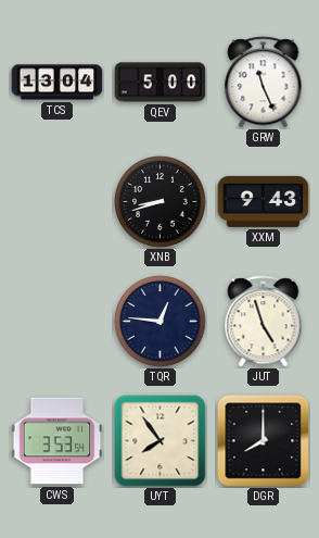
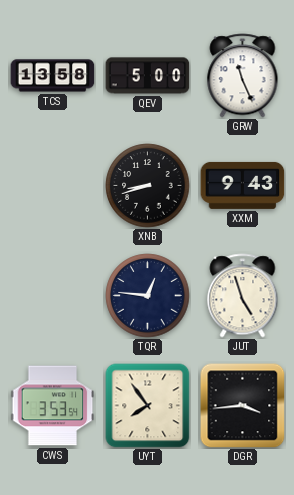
TCS: 13:04 -> 13:58 (53, 76)
DGR: 8:00 -> 3:44 (243, 406)
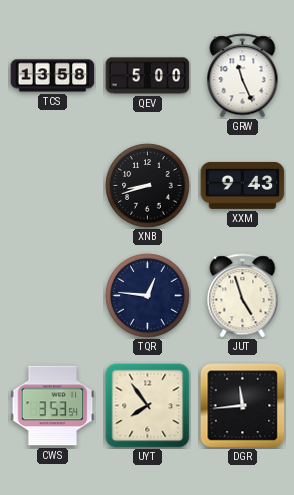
DGR: 3:44 -> 11:44 (243, 406)
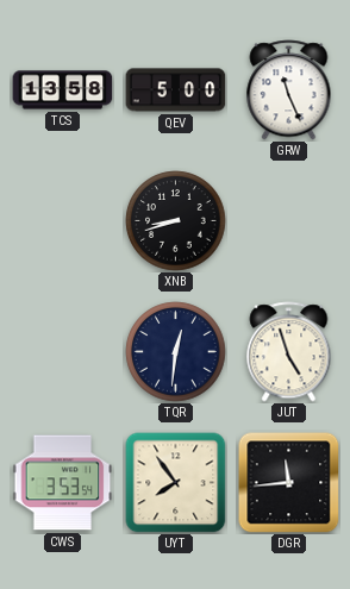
XXM: 9:43 -> none (243, 185)
TQR: 12:46 -> 12:31 (176, 352)
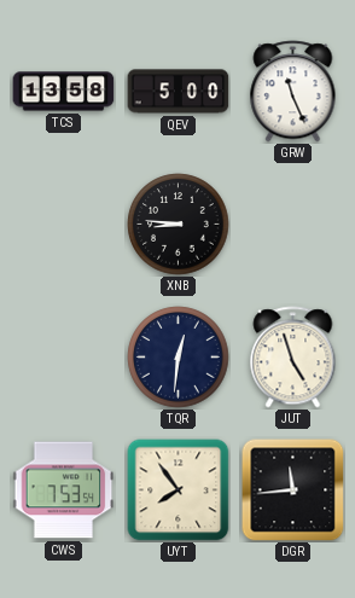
XNB: 8:42 -> 8:46 (179, 225)
CWS: 3:53 -> 7:53 (64, 490)
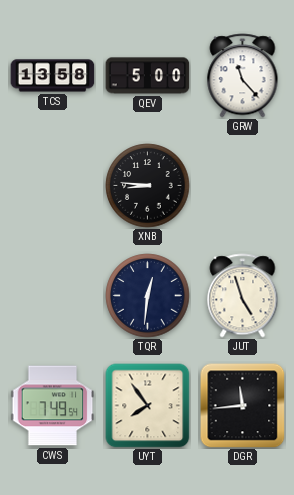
GRW: 11:26 -> 11:23 (243, 76)
CWS: 7:53 -> 7:49 (53, 406)
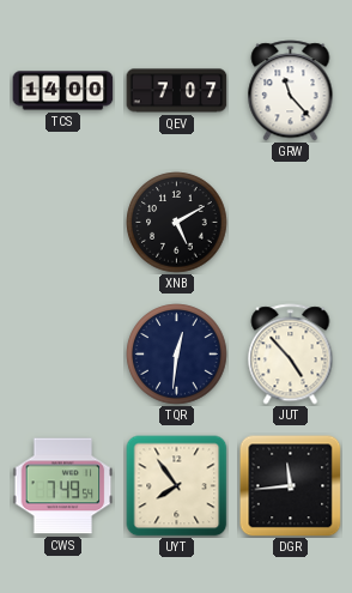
TCS: 13:58 -> 14:00 (63, 91)
QEV: 5:00 -> 7:07 (177, 91)
XNB: 8:46 -> 5:10 (177, 223)
JUT: 4:57 -> 4:53 (291, 355)
